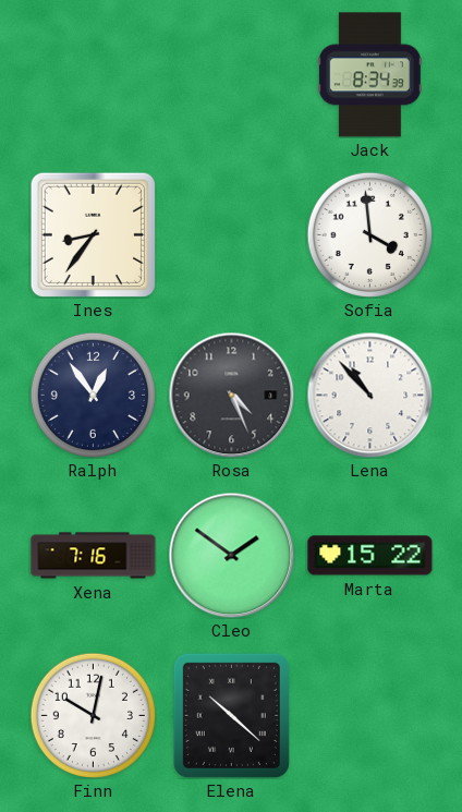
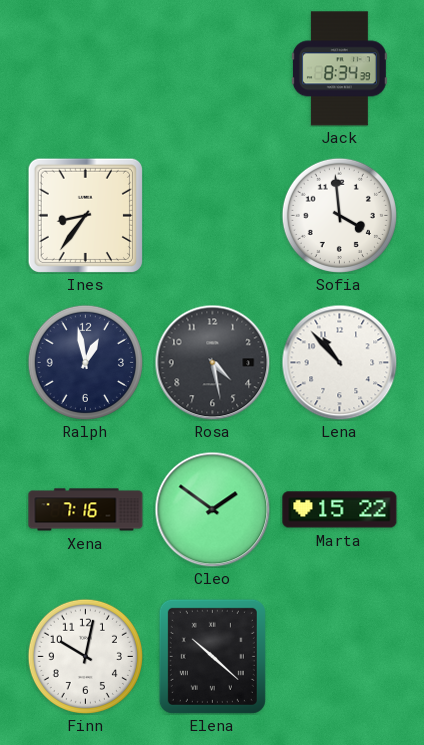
Ralph: 12:54 -> 12:58 (85, 362)
Rosa: 4:26 -> 4:28 (212, 362)
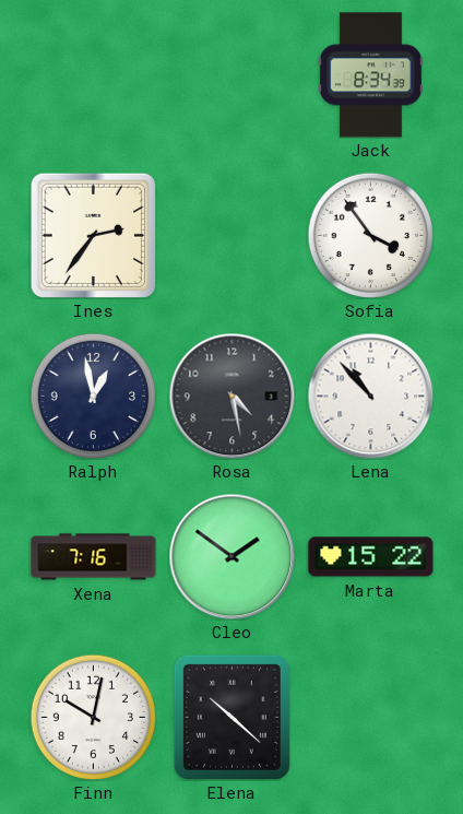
Ines: 8:36 -> 2:36 (93, 235)
Sofia: 3:59 -> 3:54 (370, 235)
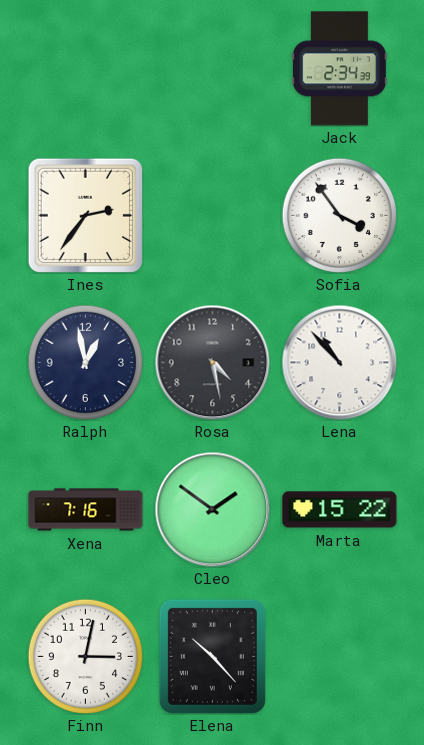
Jack: 8:34 -> 2:34 (339, 69)
Finn: 10:02 -> 3:02 (85, 656)
Elena: 10:22 -> 10:23 (212, 656)
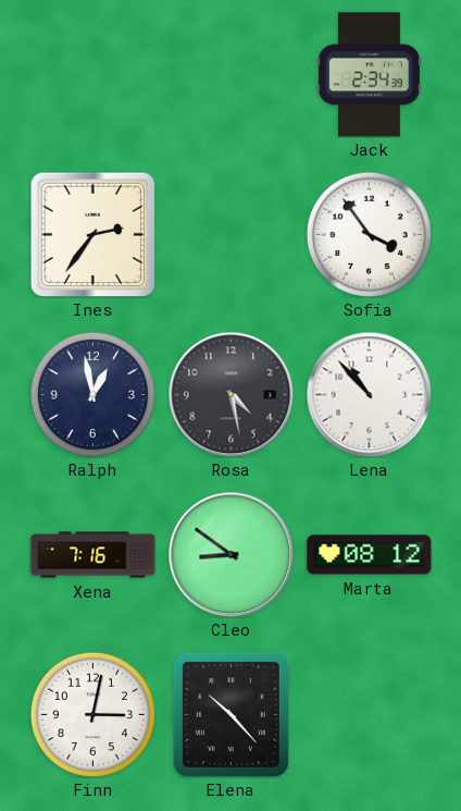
Cleo: 1:51 -> 8:51 (230, 554)
Marta: 15:22 -> 08:12 (370, 555)
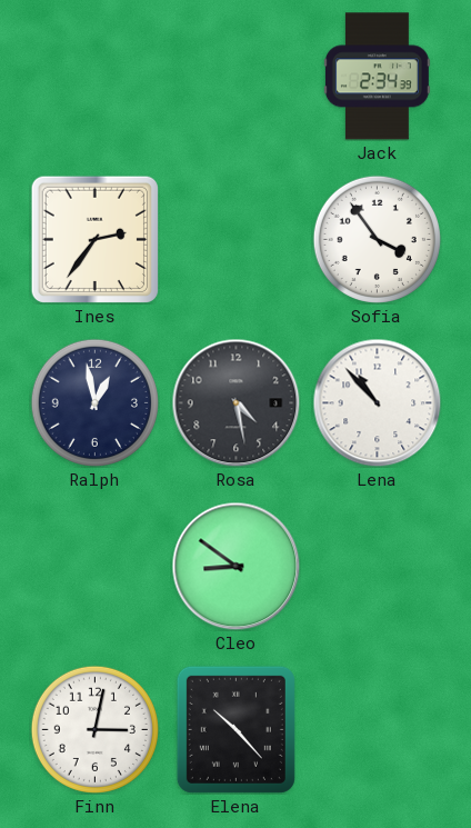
Xena: 7:16 -> none (94, 555)
Marta: 08:12 -> none (370, 555)
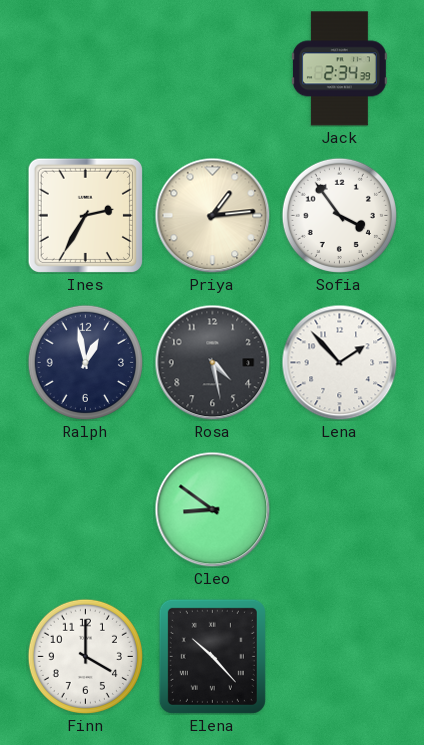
Ines: 2:36 -> 2:35 (85, 215)
Priya: none -> 1:14 (212, 215)
Lena: 10:53 -> 1:53 (339, 362)
Finn: 3:02 -> 4:00 (85, 656)
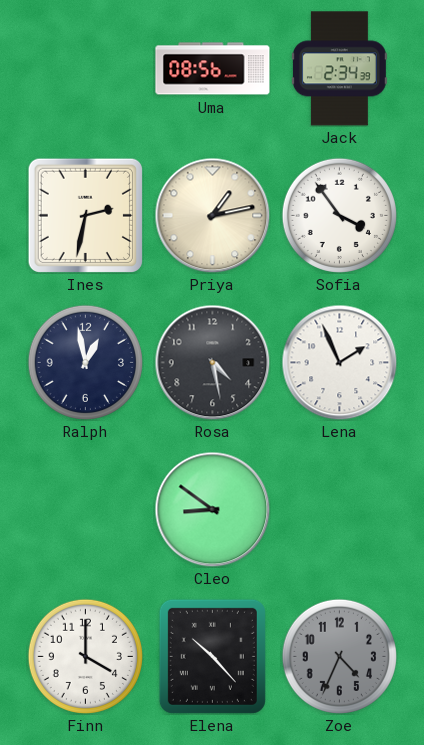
Uma: none -> 08:56 (213, 69)
Ines: 2:35 -> 2:32 (85, 215)
Priya: 1:14 -> 1:13 (212, 215)
Lena: 1:53 -> 1:56 (339, 362)
Zoe: none -> 4:34 (339, 656)
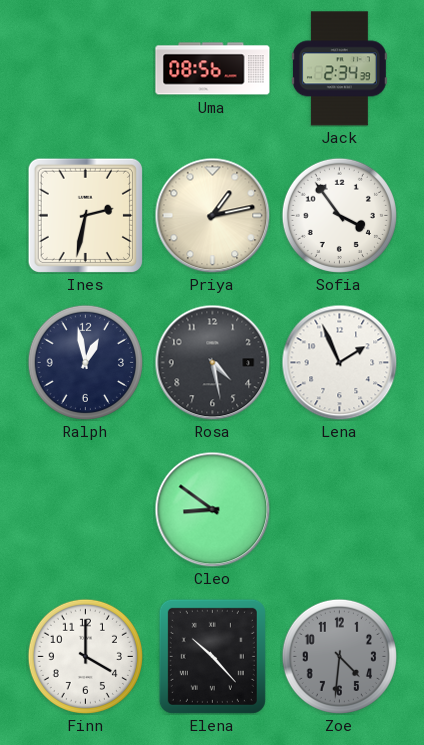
Zoe: 4:34 -> 4:31 (339, 656)
